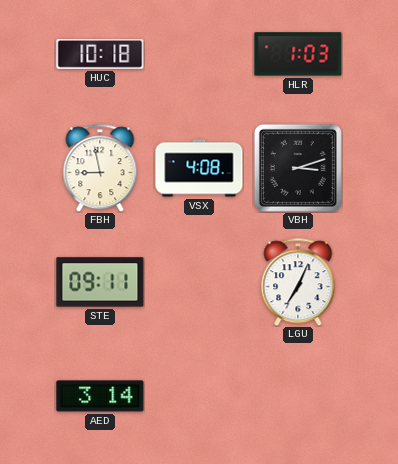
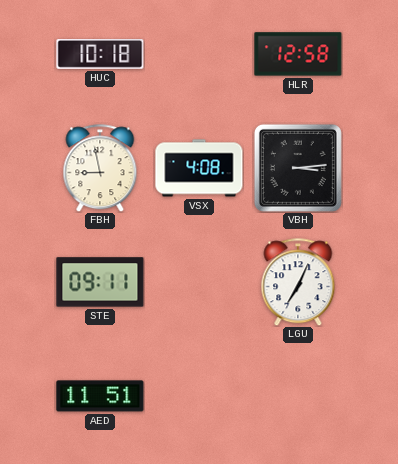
HLR: 1:03 -> 12:58 (298, 54)
VBH: 3:12 -> 3:14 (298, 168)
AED: 3:14 -> 11:51 (100, 396)
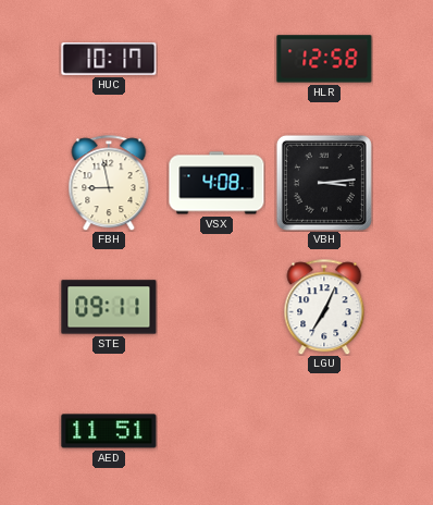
HUC: 10:18 -> 10:17 (109, 60)
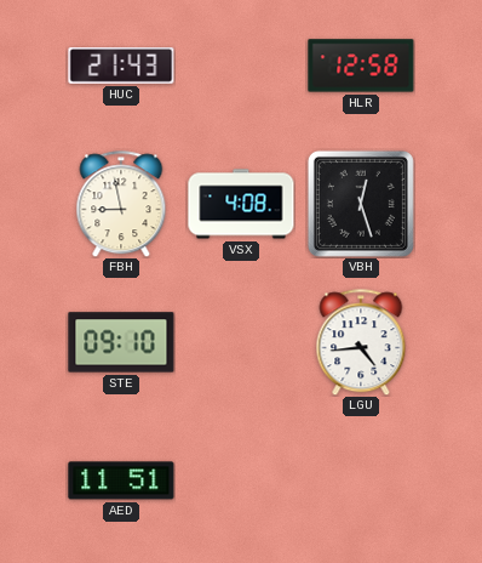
HUC: 10:17 -> 21:43 (121, 67)
VBH: 3:14 -> 12:27 (361, 204)
STE: 09:11 -> 09:10 (121, 342)
LGU: 7:04 -> 4:44 (361, 342)
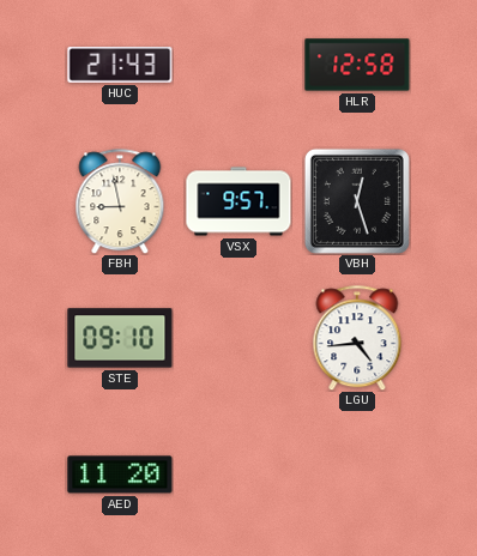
VSX: 4:08 -> 9:57 (238, 201)
AED: 11:51 -> 11:20 (120, 475)
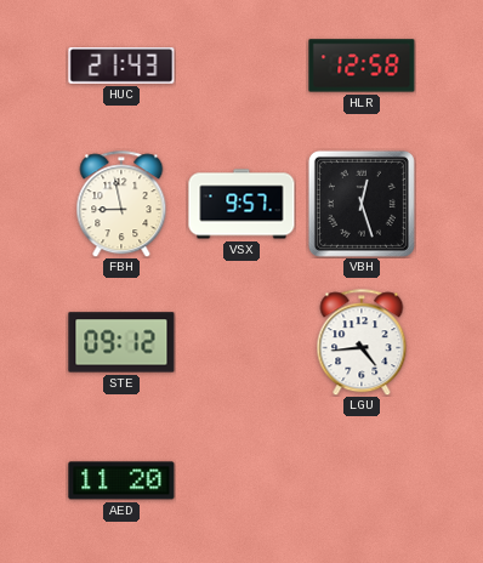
STE: 09:10 -> 09:12 (121, 342)
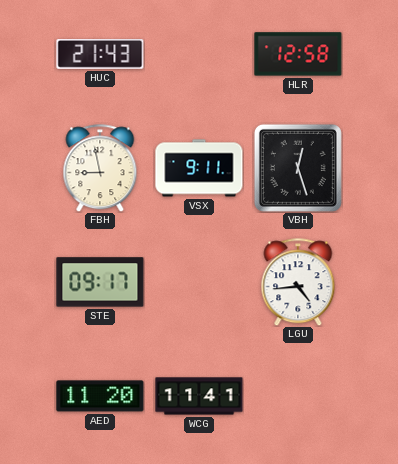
VSX: 9:57 -> 9:11 (199, 168)
STE: 09:12 -> 09:17 (100, 282)
WCG: none -> 11:41 (199, 396)
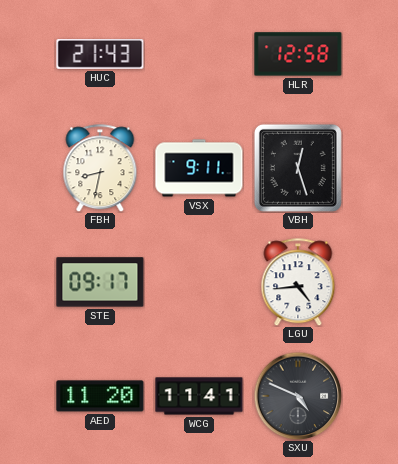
FBH: 8:58 -> 8:32 (100, 168)
SXU: none -> 4:49 (298, 396)
